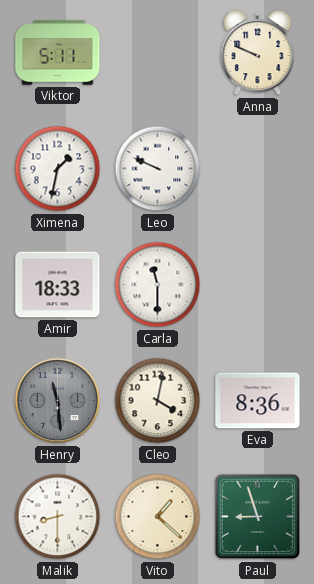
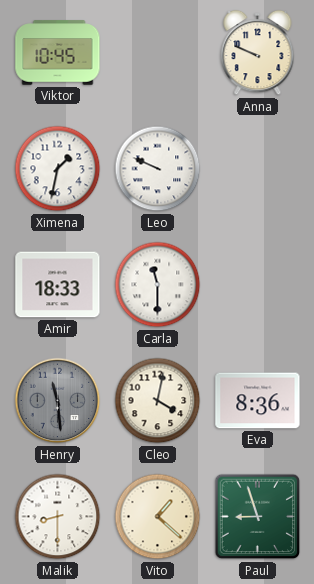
Viktor: 5:11 -> 10:45 (58, 53)
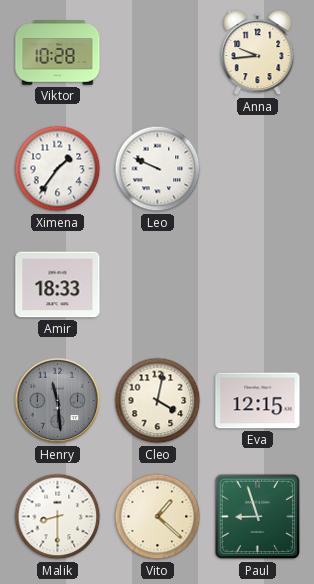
Viktor: 10:45 -> 10:28 (58, 53)
Anna: 9:49 -> 9:44 (258, 53)
Ximena: 1:32 -> 1:36 (58, 169)
Carla: 11:30 -> none (158, 285)
Eva: 8:36 -> 12:15 (258, 401)
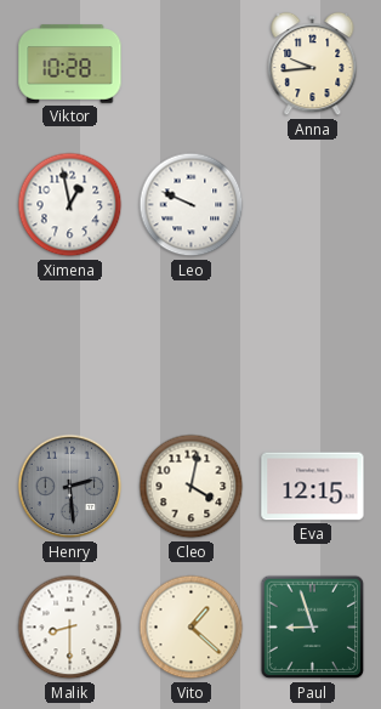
Ximena: 1:36 -> 12:58 (70, 205)
Amir: 18:33 -> none (58, 285)
Henry: 11:29 -> 2:29 (70, 487)
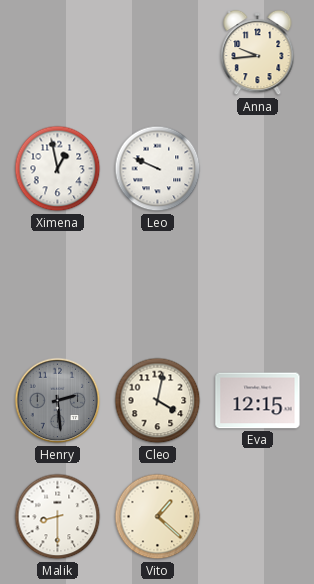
Viktor: 10:28 -> none (70, 64)
Paul: 8:57 -> none (313, 628)
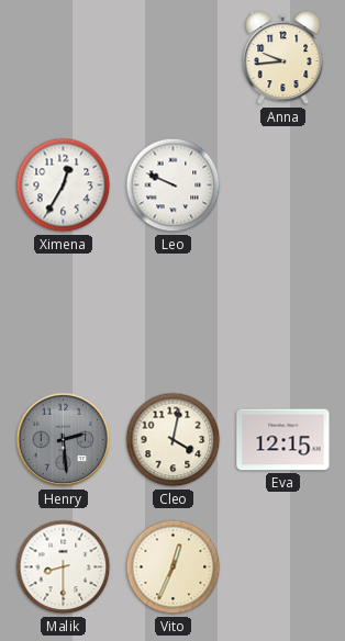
Ximena: 12:58 -> 12:35 (64, 185)
Vito: 1:22 -> 12:34 (174, 567)
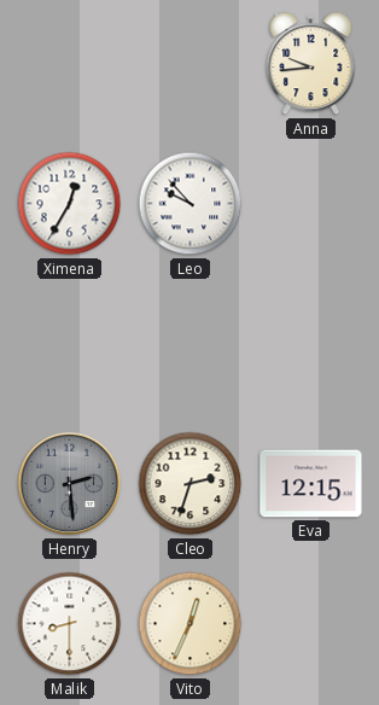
Leo: 9:49 -> 9:53 (191, 204)
Cleo: 4:02 -> 2:33 (191, 484)
